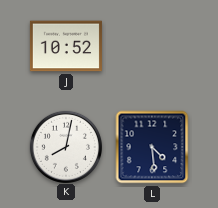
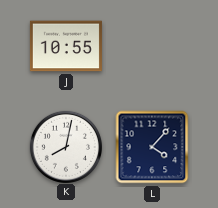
J: 10:52 -> 10:55 (66, 46)
L: 4:29 -> 4:07 (152, 147)
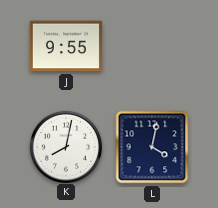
J: 10:55 -> 9:55 (66, 46)
L: 4:07 -> 4:02 (152, 147)
